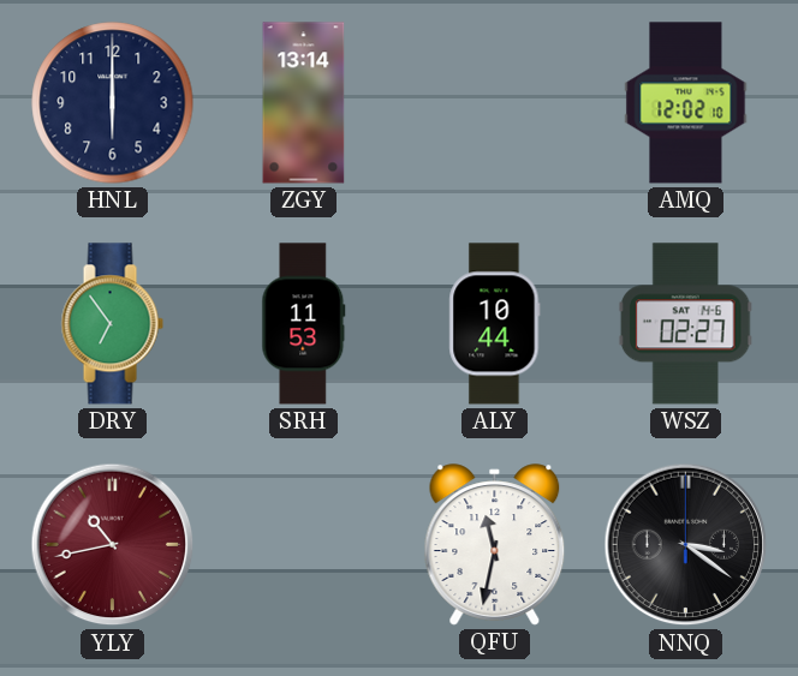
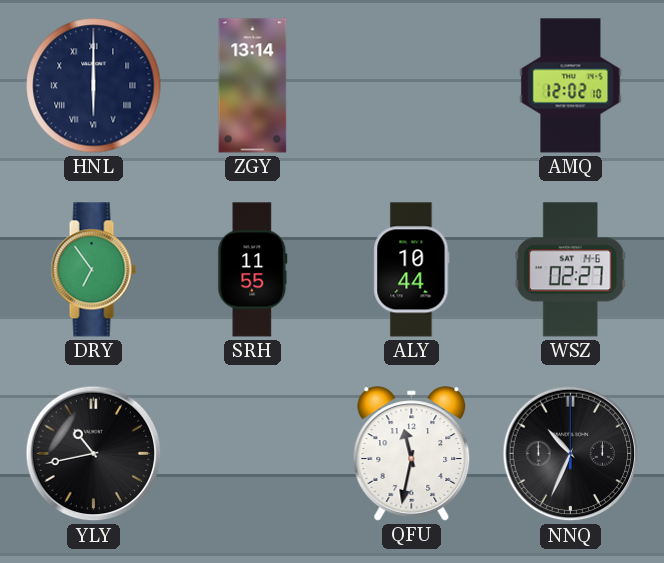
HNL numerals: Arabic -> Roman (94, 86)
SRH: 11:53 -> 11:55 (253, 270)
YLY dial: burgundy -> black (94, 454)
NNQ: 3:21 -> 10:34 (571, 454)
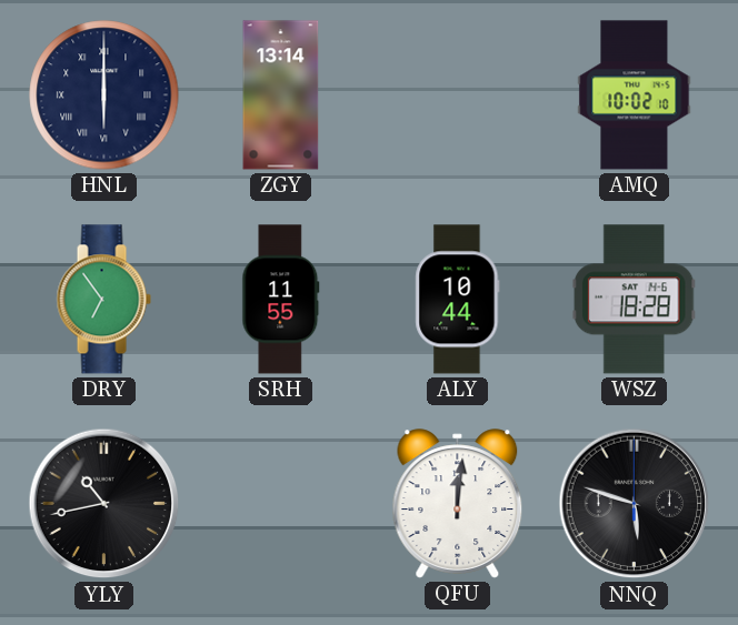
AMQ: 12:02 -> 10:02 (635, 95)
WSZ: 02:27 -> 18:28 (634, 300)
QFU: 11:32 -> 12:01 (458, 504)
NNQ: 10:34 -> 5:48 (635, 504)
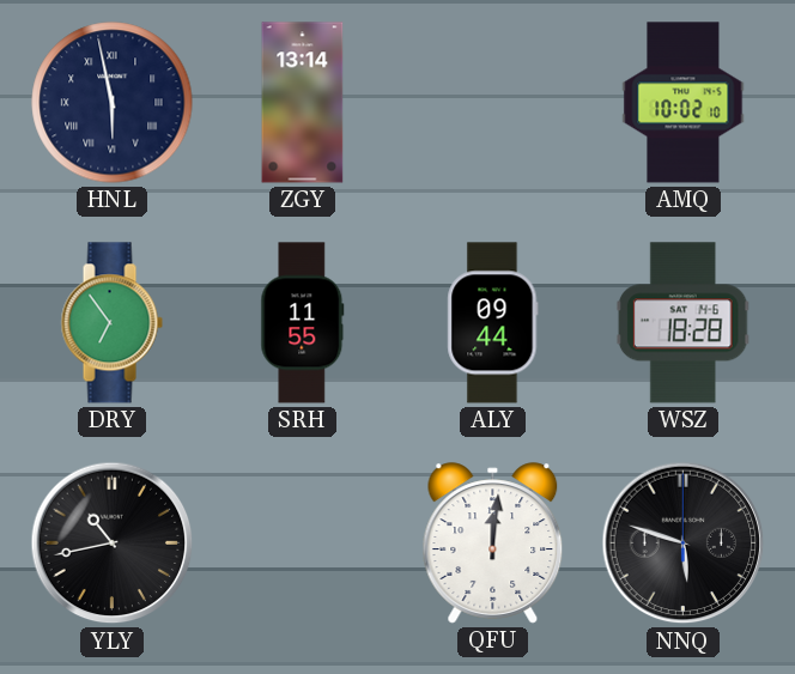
HNL: 6:00 -> 5:58 (113, 103)
ALY: 10:44 -> 09:44 (493, 323)
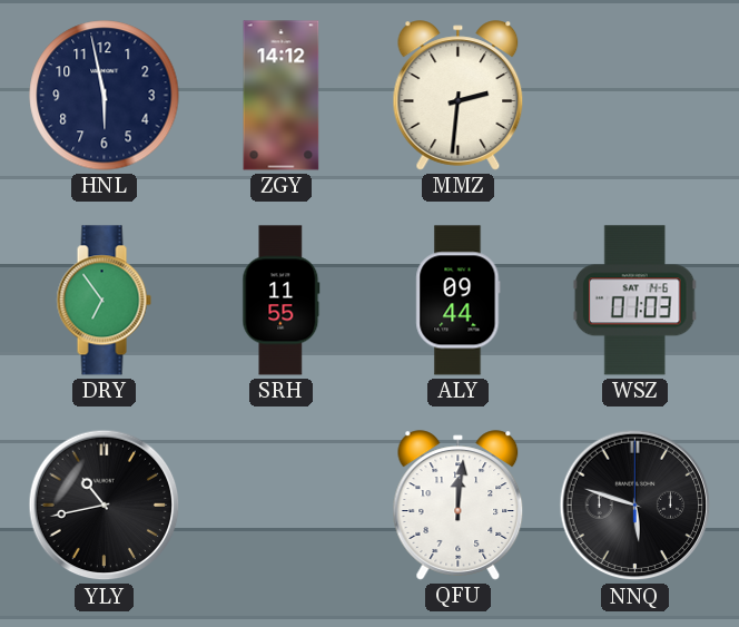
HNL numerals: Roman -> Arabic (105, 96)
ZGY: 13:14 -> 14:12 (282, 96)
MMZ: none -> 2:31 (459, 96)
AMQ: 10:02 -> none (684, 103)
WSZ: 18:28 -> 01:03 (634, 301)
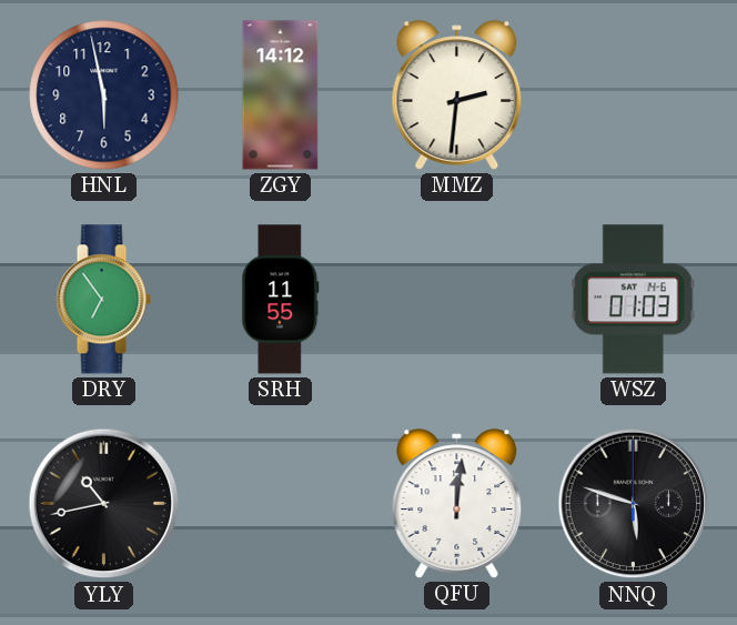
ALY: 09:44 -> none (459, 301)
